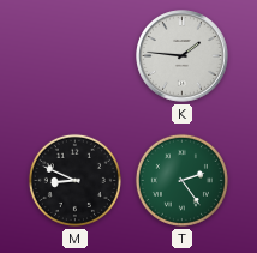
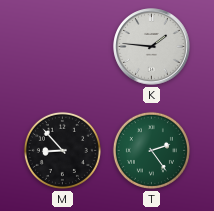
M: 8:49 -> 8:53 (62, 150)
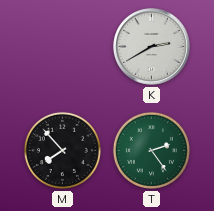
K: 1:46 -> 2:40 (152, 47)
M: 8:53 -> 7:53 (62, 150)
